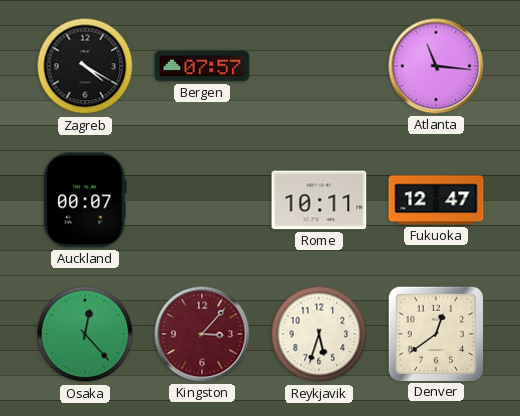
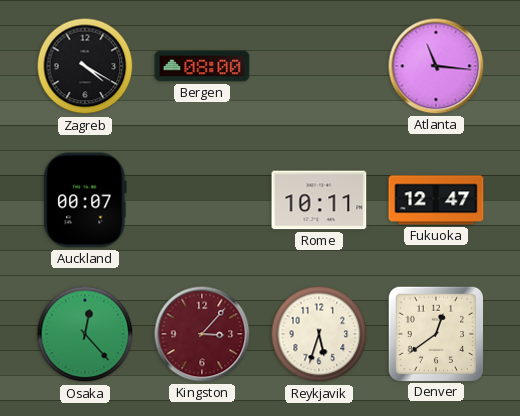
Bergen: 07:57 -> 08:00 (202, 66)
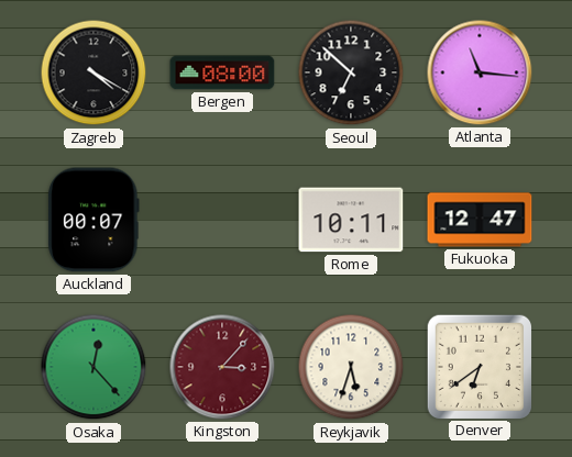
Seoul: none -> 6:52 (351, 73)
Denver: 12:39 -> 6:39 (479, 366)
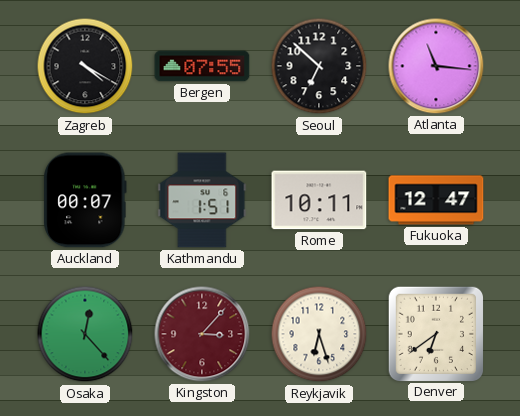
Bergen: 08:00 -> 07:55 (202, 66)
Kathmandu: none -> 1:51 (202, 200)
Reykjavik: 5:33 -> 6:27 (319, 334)
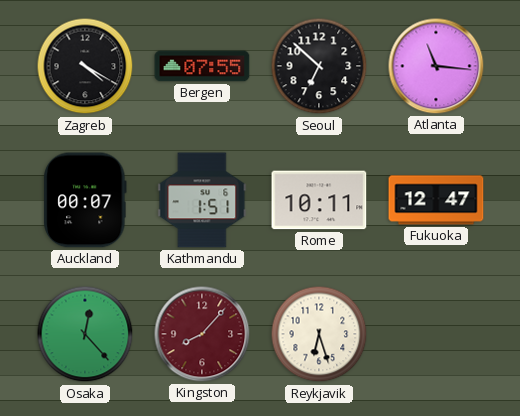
Kingston: 3:07 -> 8:07 (202, 334)
Denver: 6:39 -> none (435, 333)
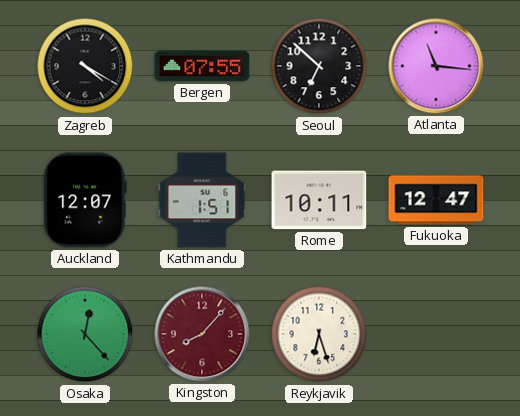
Auckland: 00:07 -> 12:07 (85, 200)
